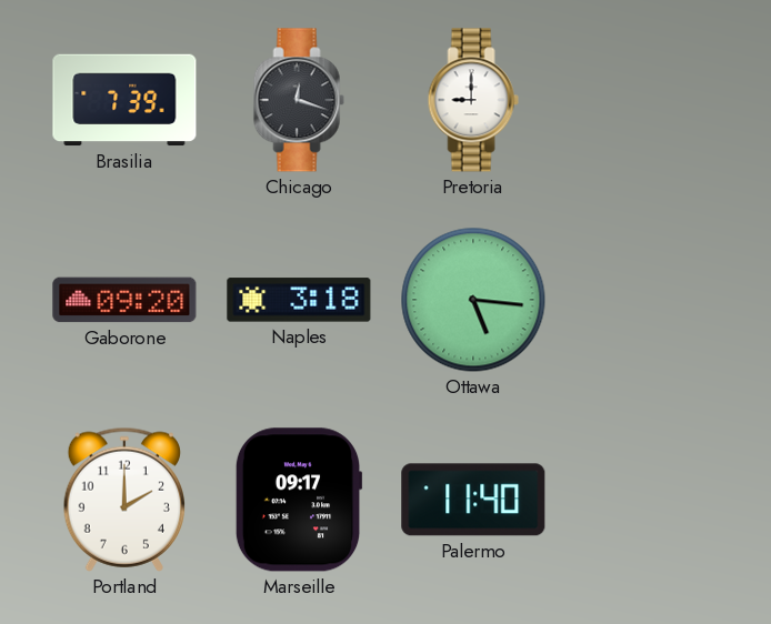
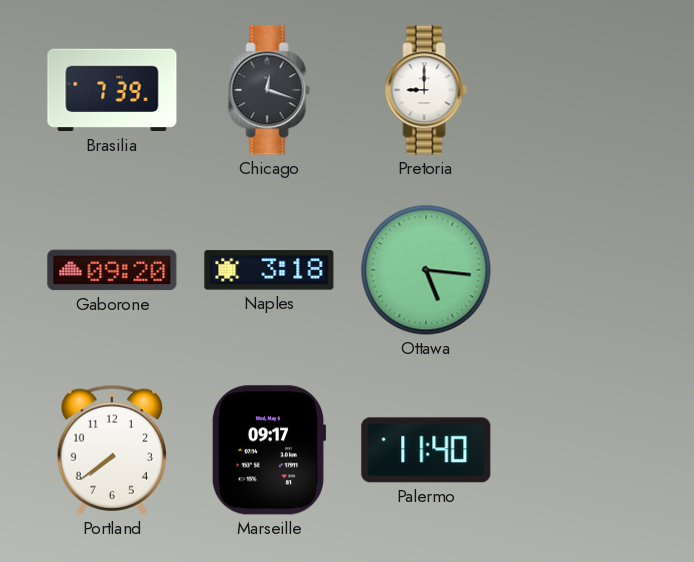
Portland: 2:00 -> 7:39 (112, 450)
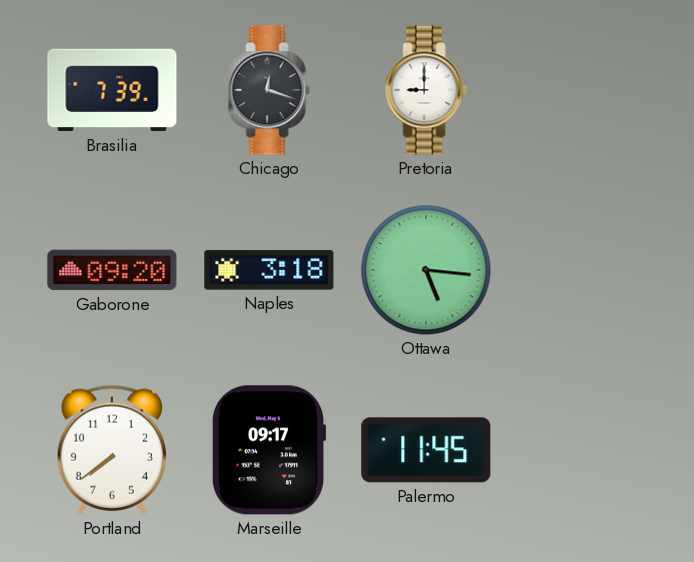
Palermo: 11:40 -> 11:45 (426, 450)
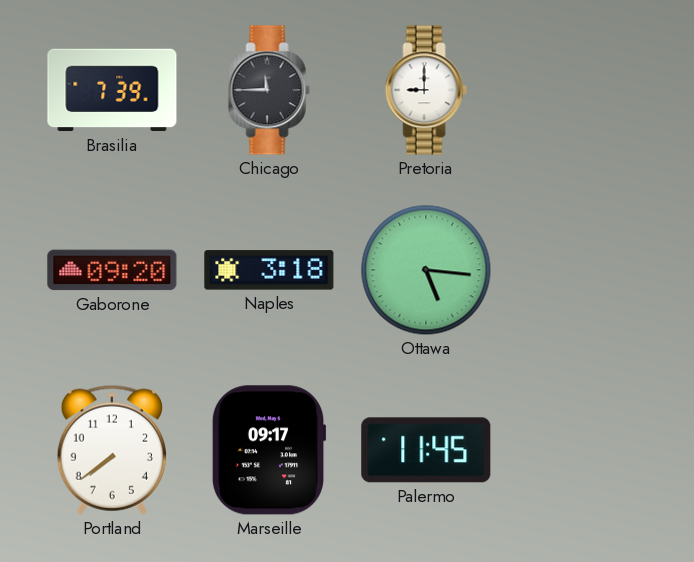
Chicago: 12:18 -> 11:45 (269, 90)
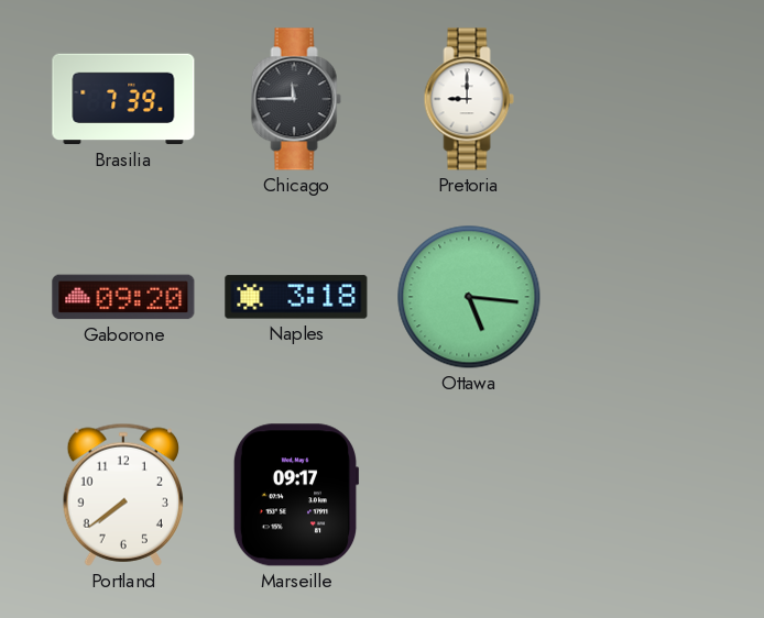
Palermo: 11:45 -> none (426, 450)
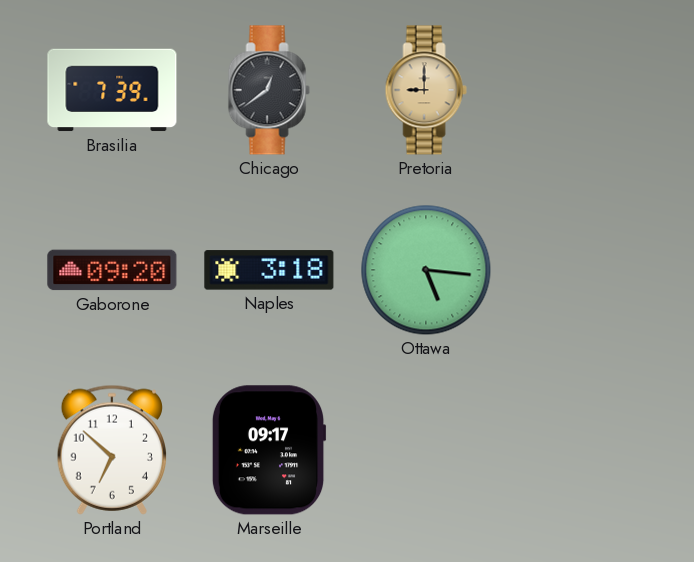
Chicago: 11:45 -> 12:39 (269, 90)
Pretoria dial: white -> champagne (426, 90)
Portland: 7:39 -> 6:52 (112, 450)
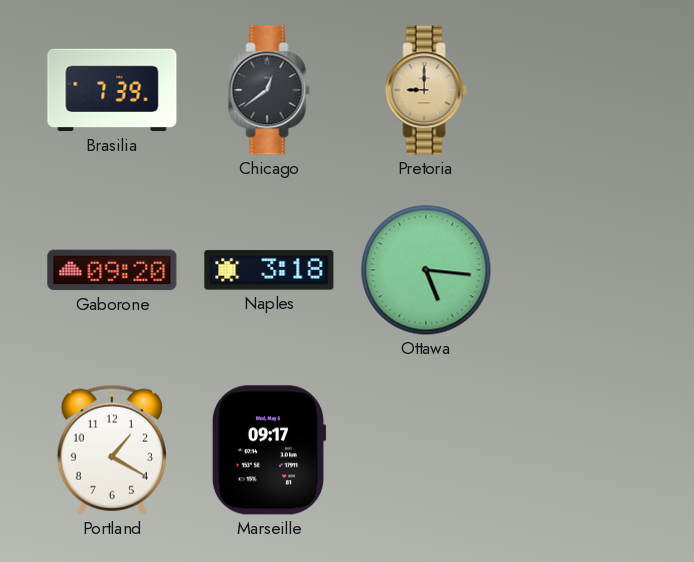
Portland: 6:52 -> 1:20 (112, 450)
